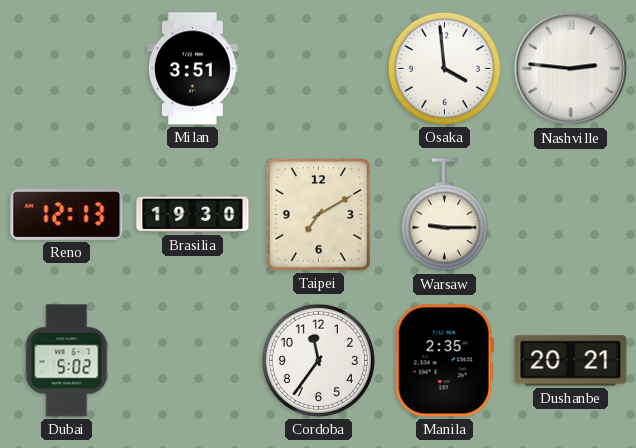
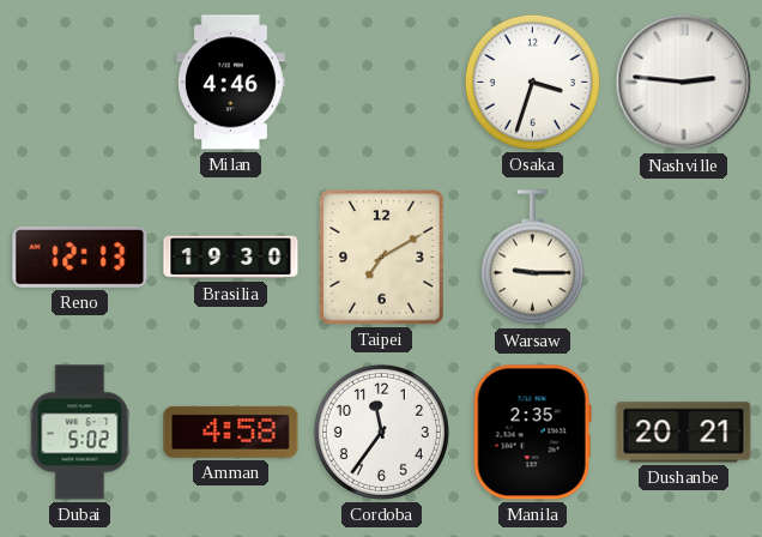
Milan: 3:51 -> 4:46 (231, 83)
Osaka: 3:59 -> 3:33 (532, 82)
Amman: none -> 4:58 (231, 432)
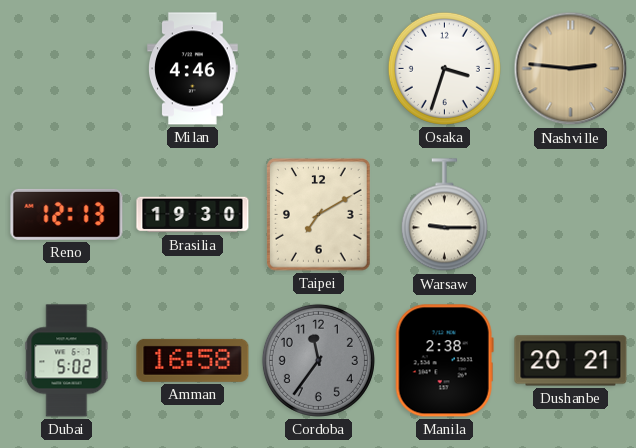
Nashville dial: white -> champagne (571, 69)
Amman: 4:58 -> 16:58 (193, 360)
Cordoba dial: white -> grey (318, 360)
Manila: 2:35 -> 2:38 (444, 361)
